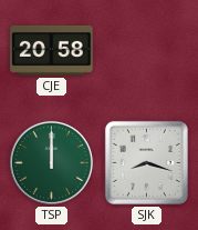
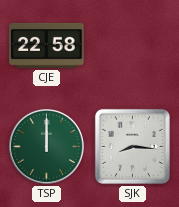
CJE: 20:58 -> 22:58 (47, 45)
SJK: 8:18 -> 8:16 (132, 146)
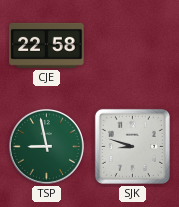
TSP: 12:00 -> 8:58 (46, 146)
SJK: 8:16 -> 8:48 (132, 146)
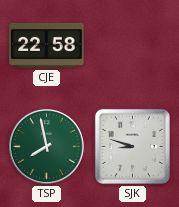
TSP: 8:58 -> 7:58 (46, 146)
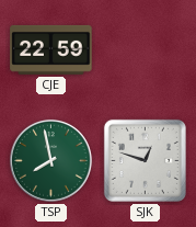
CJE: 22:58 -> 22:59 (51, 49)
SJK: 8:48 -> 12:48 (145, 160)
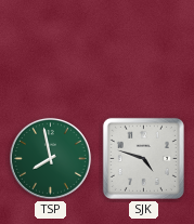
CJE: 22:59 -> none (51, 49)
SJK: 12:48 -> 4:48 (143, 158)
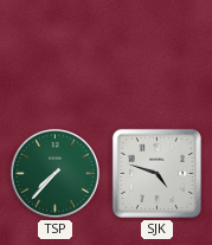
TSP: 7:58 -> 7:37 (54, 173)
